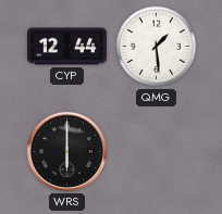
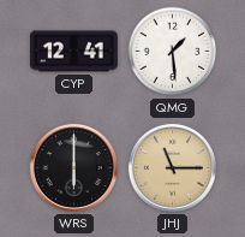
CYP: 12:44 -> 12:41 (74, 52)
JHJ: none -> 11:15 (172, 167)
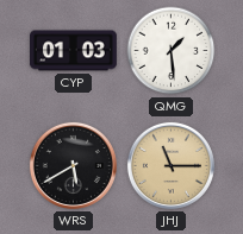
CYP: 12:41 -> 01:03 (74, 51)
WRS: 6:00 -> 5:40 (73, 165)
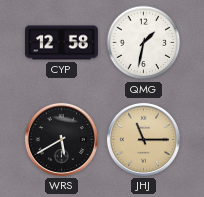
CYP: 01:03 -> 12:58 (62, 43)
QMG: 1:29 -> 1:32 (144, 43)
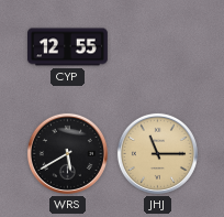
CYP: 12:58 -> 12:55 (68, 47)
QMG: 1:32 -> none (144, 43)
